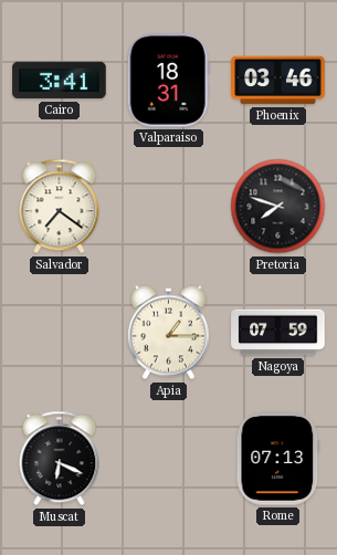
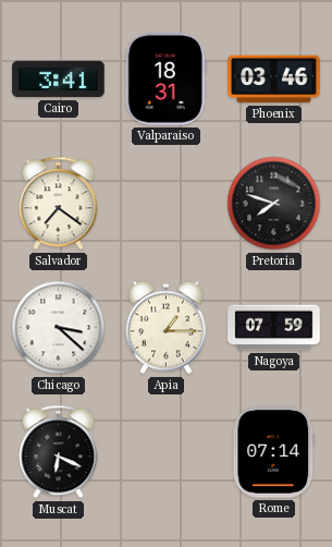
Chicago: none -> 3:22 (59, 328)
Rome: 07:13 -> 07:14 (274, 452)
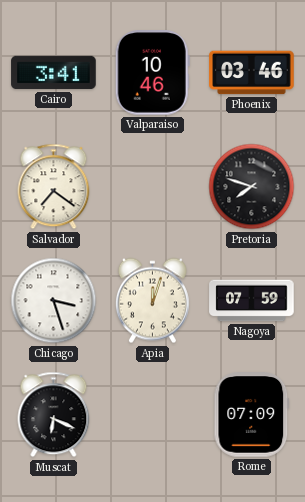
Valparaiso: 18:31 -> 10:46 (152, 73)
Chicago: 3:22 -> 3:27 (54, 301)
Apia: 1:15 -> 12:03 (152, 301)
Rome: 07:14 -> 07:09 (252, 415)
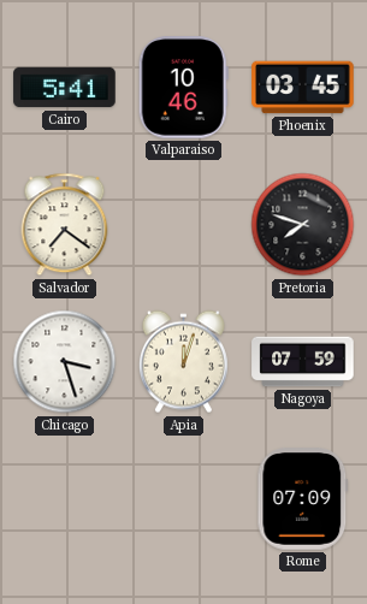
Cairo: 3:41 -> 5:41 (65, 88)
Phoenix: 03:46 -> 03:45 (303, 88)
Muscat: 6:19 -> none (54, 415)
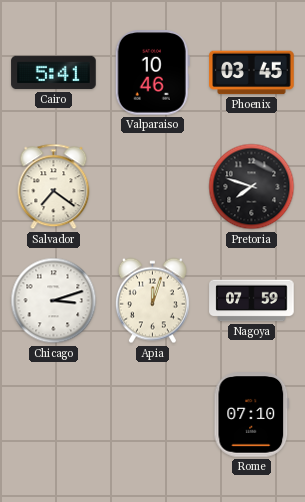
Chicago: 3:27 -> 3:12 (54, 301)
Rome: 07:09 -> 07:10 (252, 415)
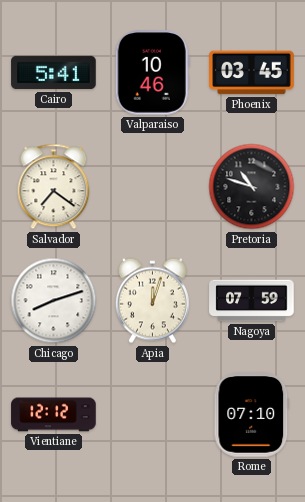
Pretoria: 7:48 -> 10:48 (252, 187)
Chicago: 3:12 -> 8:12 (54, 301)
Vientiane: none -> 12:12 (54, 415)
